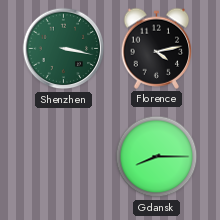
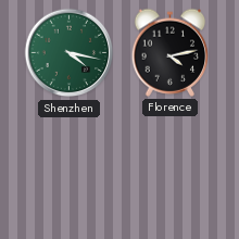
Shenzhen: 3:17 -> 4:17 (70, 53)
Gdansk: 8:15 -> none (157, 157)
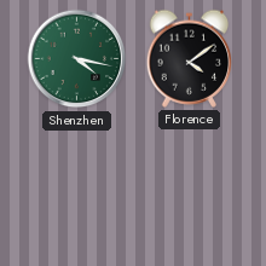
Florence: 4:13 -> 4:09 (190, 58)
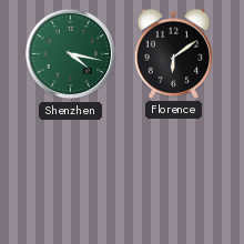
Florence: 4:09 -> 6:09 (174, 53)
